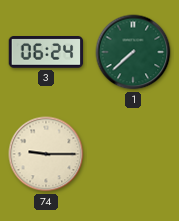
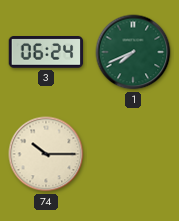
1: 7:38 -> 7:41 (133, 52)
74: 9:15 -> 10:15 (46, 154)
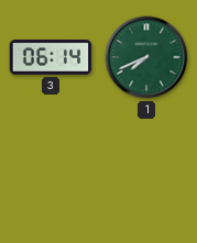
3: 06:24 -> 06:14 (51, 58)
74: 10:15 -> none (46, 154)
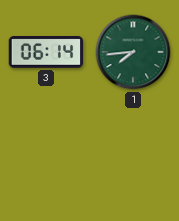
1: 7:41 -> 7:44 (133, 52)
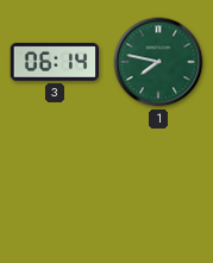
1: 7:44 -> 7:47 (158, 62)
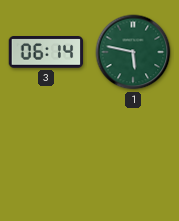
1: 7:47 -> 5:47 (133, 52)
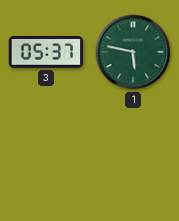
3: 06:14 -> 05:37 (46, 53)
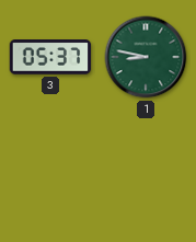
1: 5:47 -> 8:47 (146, 57)
